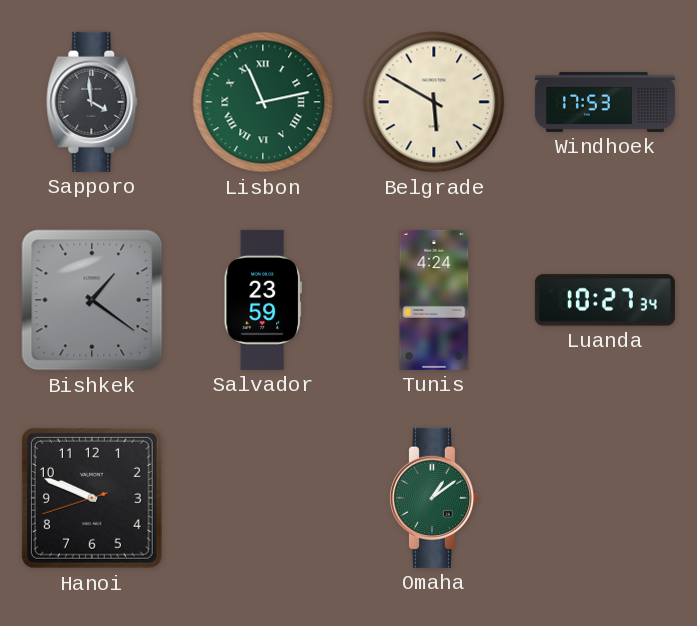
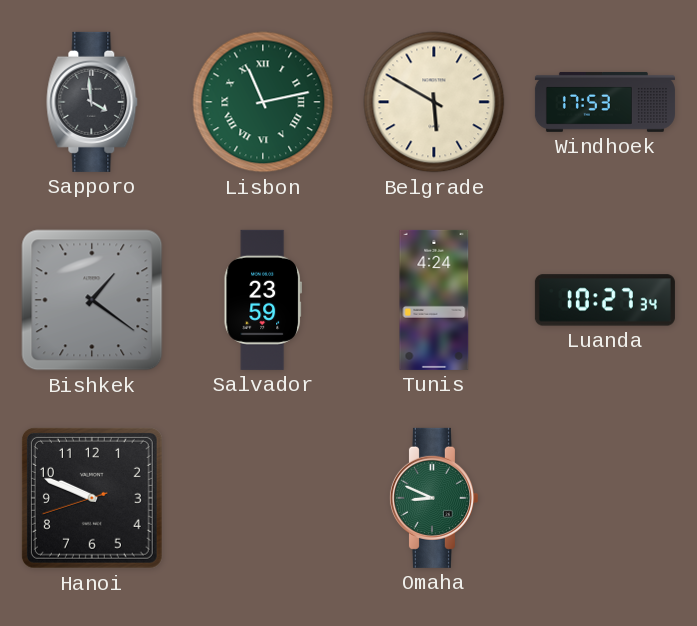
Omaha: 1:09 -> 8:49 (433, 498)
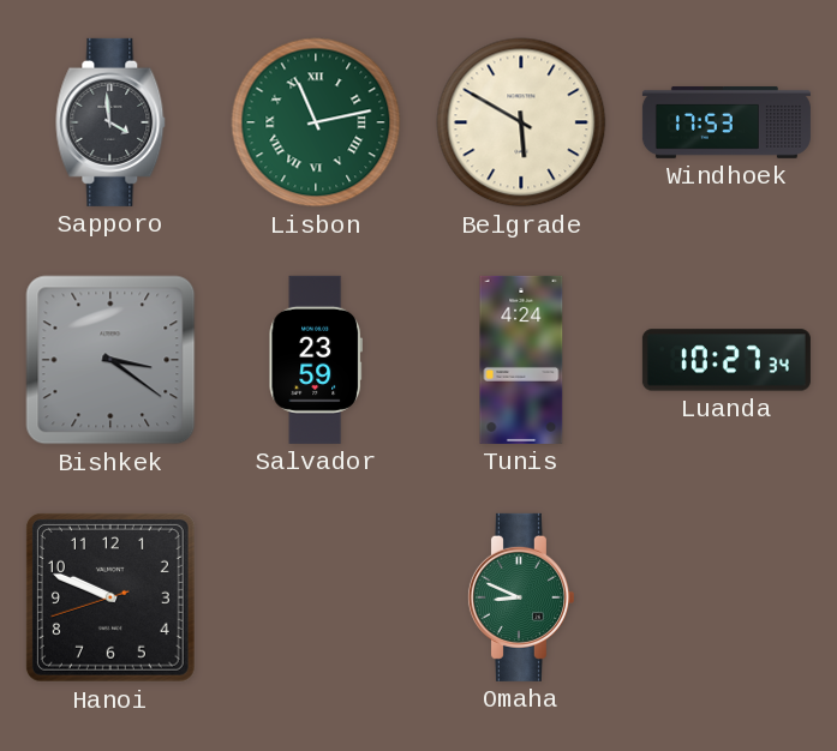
Bishkek: 1:21 -> 3:21 (110, 360)
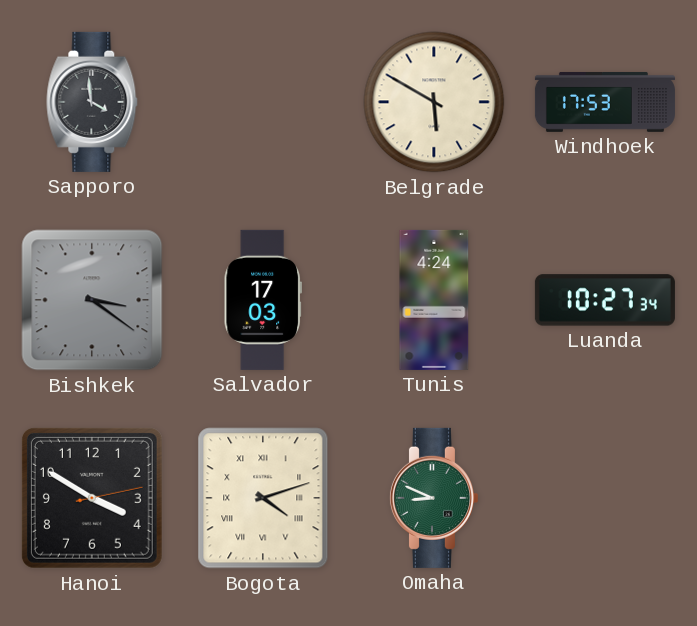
Lisbon: 11:13 -> none (316, 122)
Salvador: 23:59 -> 17:03 (262, 300)
Hanoi: 9:48 -> 3:50 (92, 498)
Bogota: none -> 4:12 (263, 498)
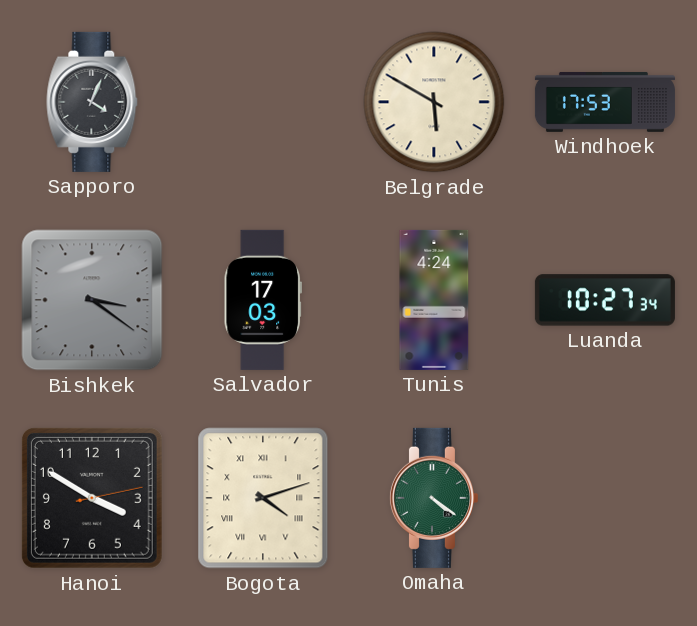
Sapporo: 3:59 -> 4:04 (92, 102)
Omaha: 8:49 -> 4:21 (433, 498)
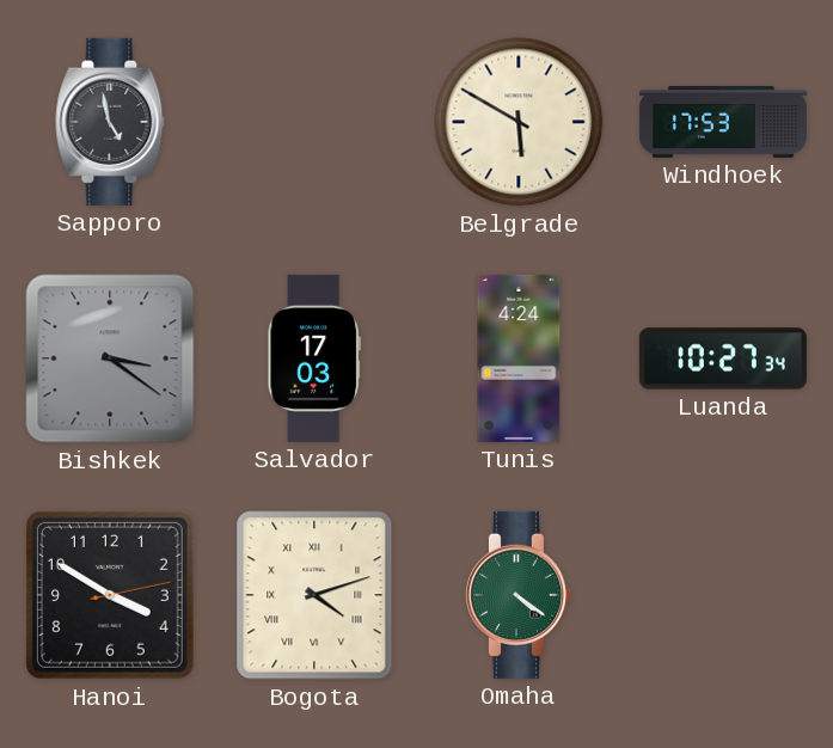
Sapporo: 4:04 -> 4:58 (110, 122)
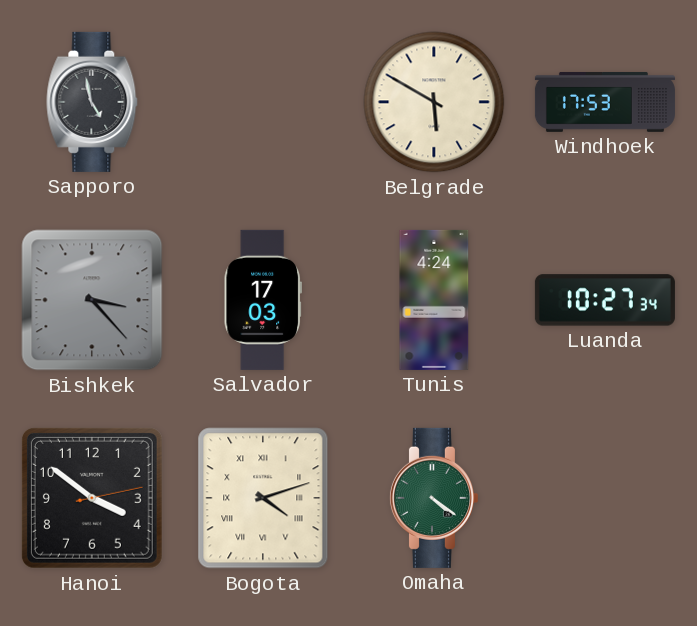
Bishkek: 3:21 -> 3:23 (92, 300)
Hanoi: 3:50 -> 3:51 (92, 498)
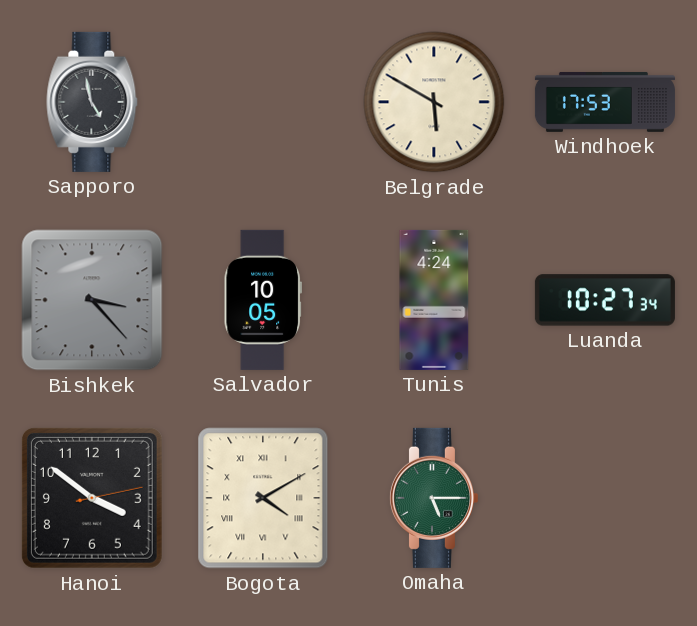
Salvador: 17:03 -> 10:05 (262, 300)
Bogota: 4:12 -> 4:10 (263, 498)
Omaha: 4:21 -> 5:15 (433, 498)
